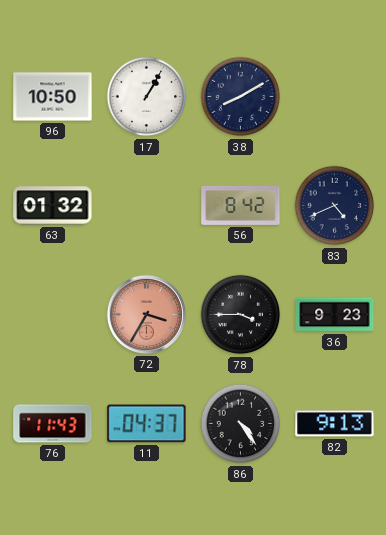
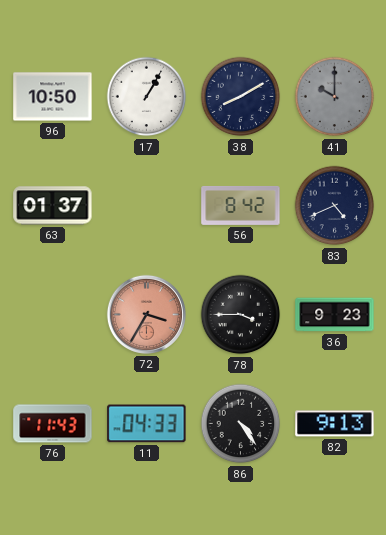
41: none -> 10:00 (335, 97)
63: 01:32 -> 01:37 (53, 206)
11: 04:37 -> 04:33 (147, 424)
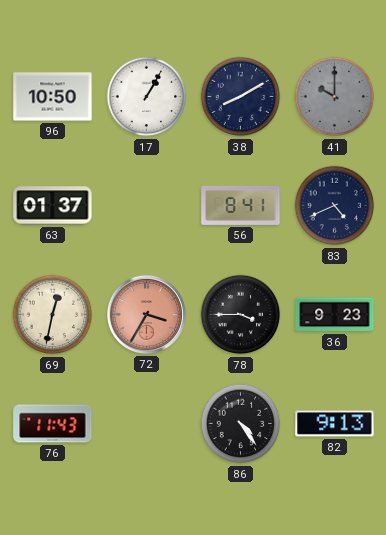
56: 8:42 -> 8:41 (241, 205)
69: none -> 12:32 (53, 315)
11: 04:33 -> none (147, 424)
